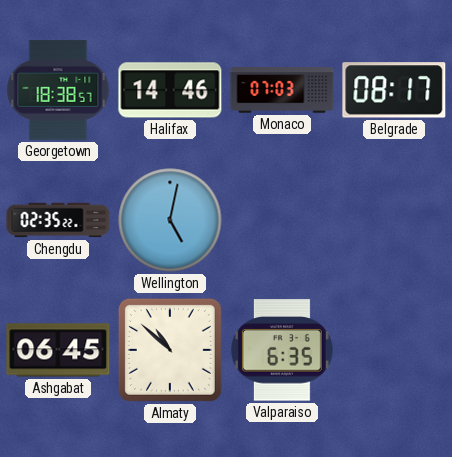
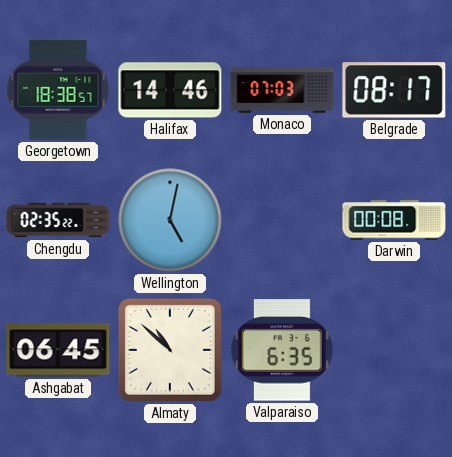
Darwin: none -> 00:08 (394, 220)
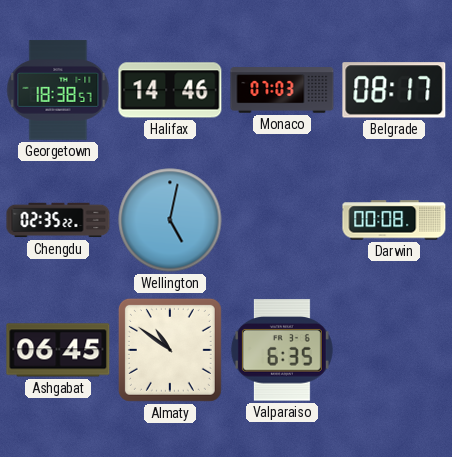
Almaty: 10:52 -> 10:51 (170, 350)
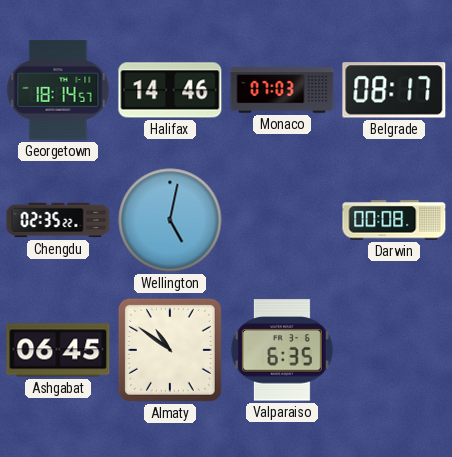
Georgetown: 18:38 -> 18:14 (58, 90)
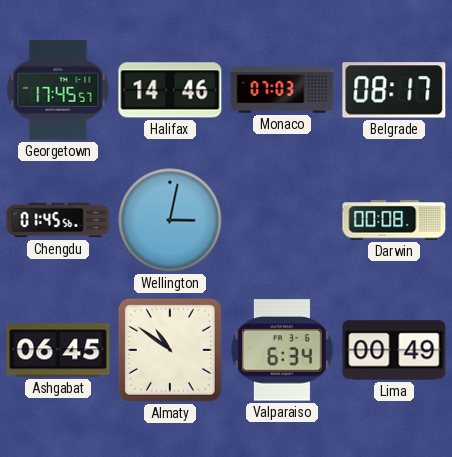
Georgetown: 18:14 -> 17:45 (58, 90)
Chengdu: 02:35 -> 01:45 (58, 220)
Wellington: 5:02 -> 3:02 (170, 220)
Valparaiso: 6:35 -> 6:34 (282, 350)
Lima: none -> 00:49 (394, 350)
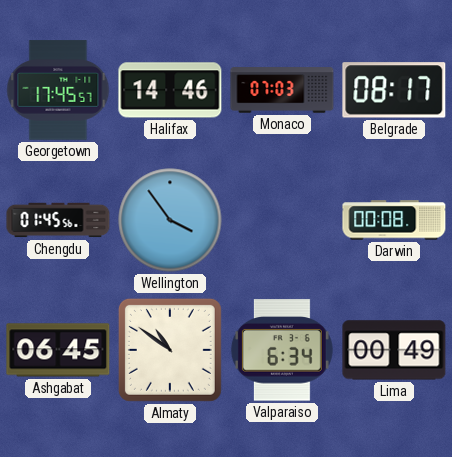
Wellington: 3:02 -> 3:54 (170, 220)
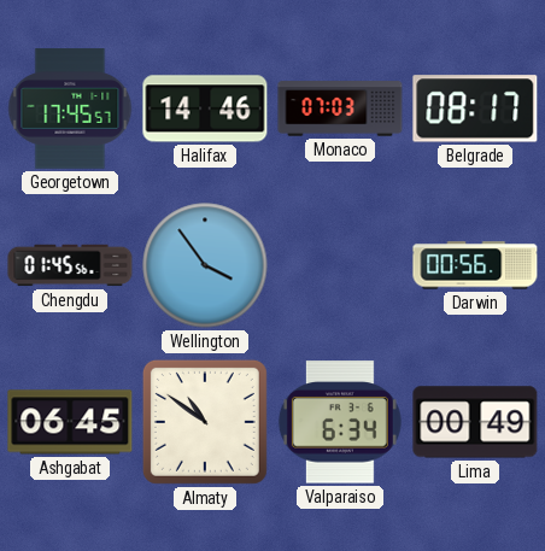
Darwin: 00:08 -> 00:56 (475, 265)
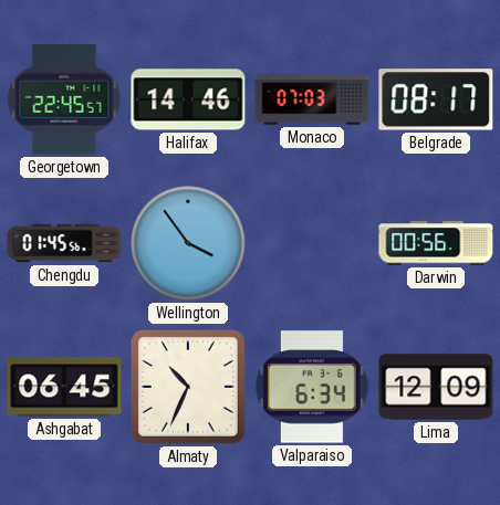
Georgetown: 17:45 -> 22:45 (64, 99)
Almaty: 10:51 -> 10:34 (188, 387)
Lima: 00:49 -> 12:09 (436, 387)
